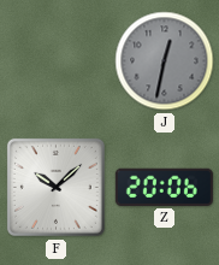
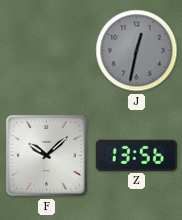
Z: 20:06 -> 13:56 (136, 155)
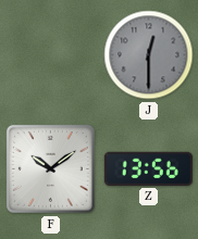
J: 12:32 -> 12:30 (149, 55)
F: 10:08 -> 10:09 (50, 168)
